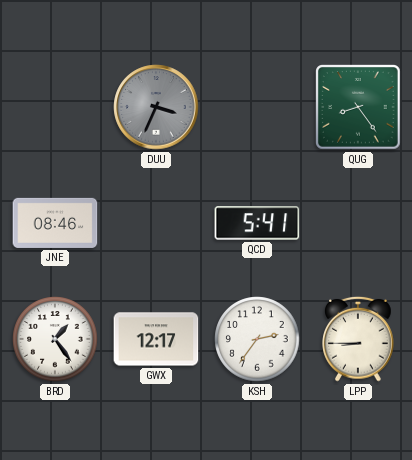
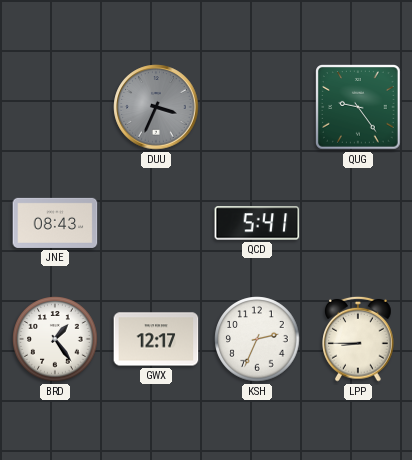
QUG: 8:24 -> 9:24 (359, 108)
JNE: 08:46 -> 08:43 (55, 223)
KSH: 2:36 -> 2:34 (257, 339)
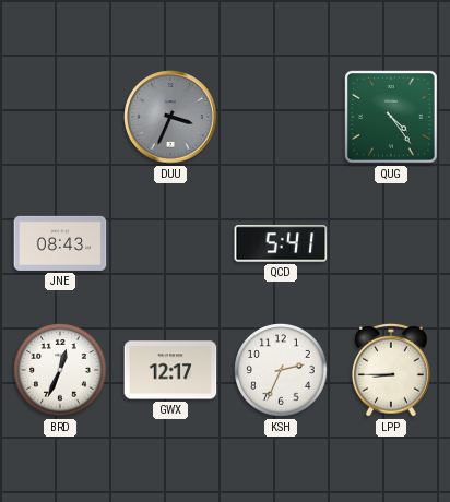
QUG: 9:24 -> 4:24 (392, 118)
BRD: 1:24 -> 12:34 (60, 370)
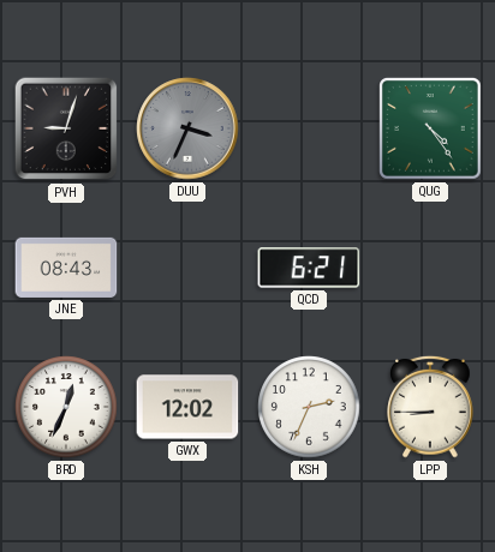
PVH: none -> 9:03 (66, 128)
QCD: 5:41 -> 6:21 (309, 268)
GWX: 12:17 -> 12:02 (187, 407)
